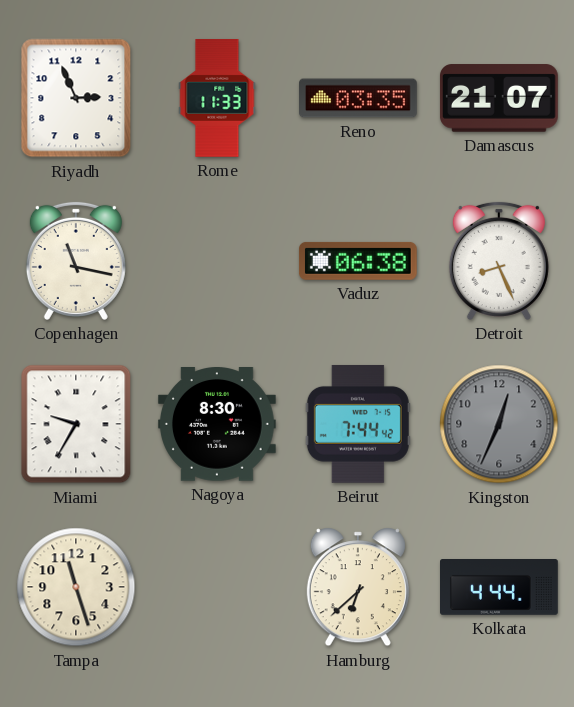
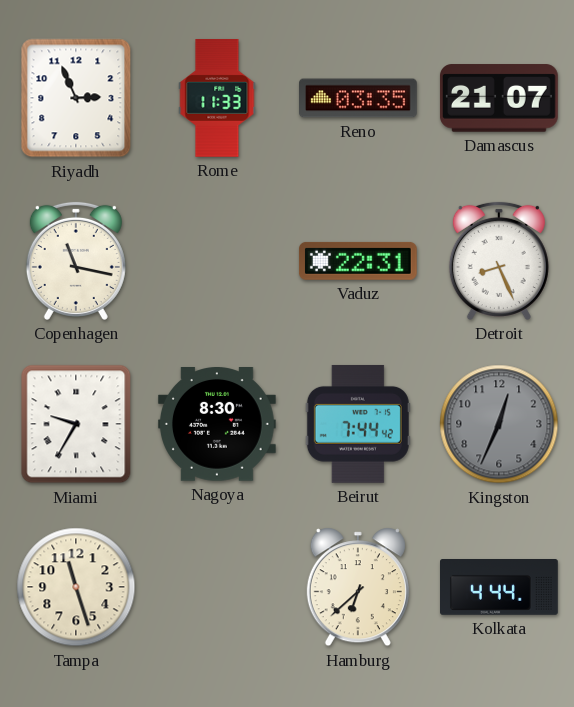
Vaduz: 06:38 -> 22:31 (358, 261)
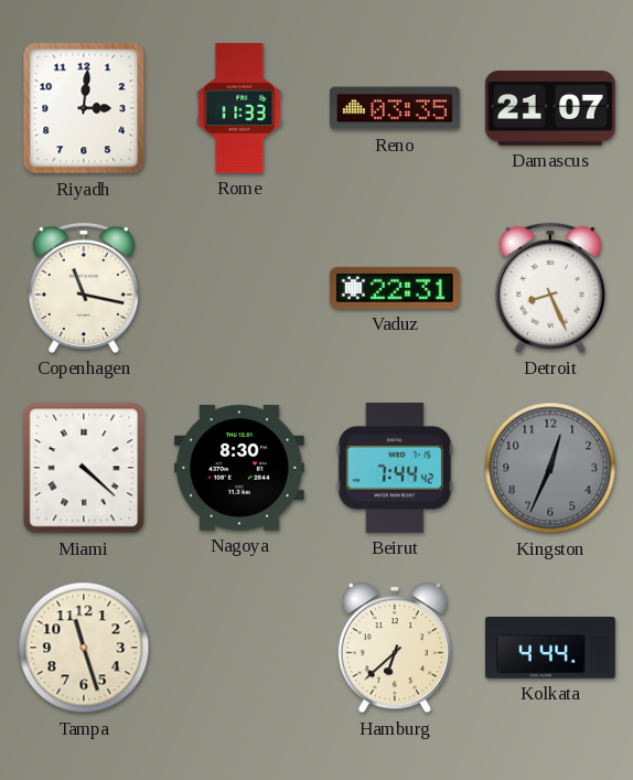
Riyadh: 2:56 -> 3:01 (84, 108)
Miami: 9:35 -> 4:22 (84, 468)
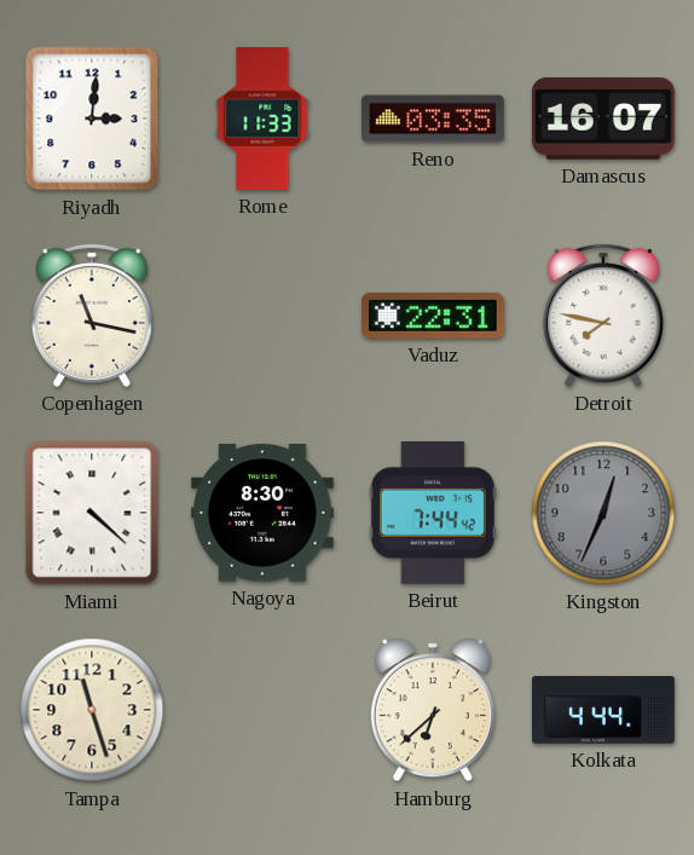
Damascus: 21:07 -> 16:07 (603, 119)
Detroit: 8:26 -> 7:47 (603, 316)
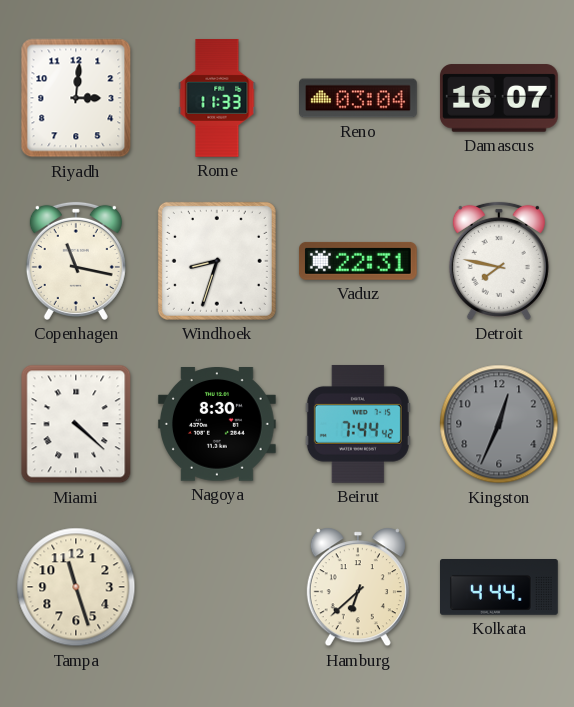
Reno: 03:35 -> 03:04 (359, 98)
Windhoek: none -> 8:33 (217, 261)
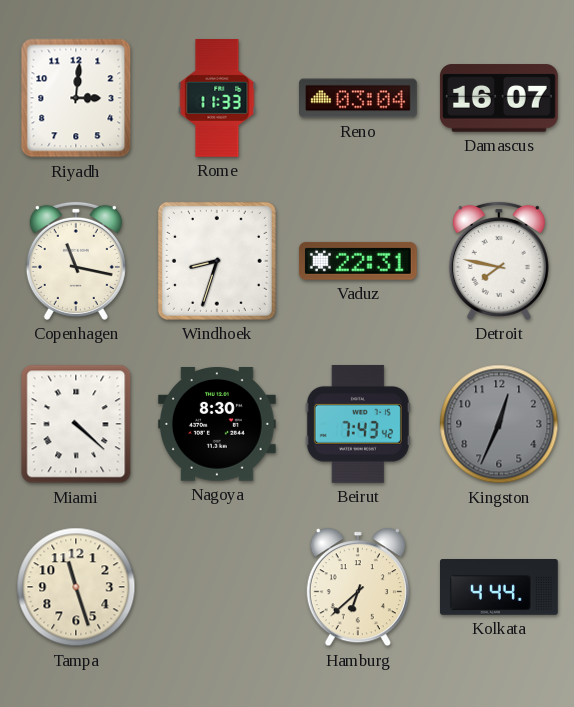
Beirut: 7:44 -> 7:43 (358, 424)
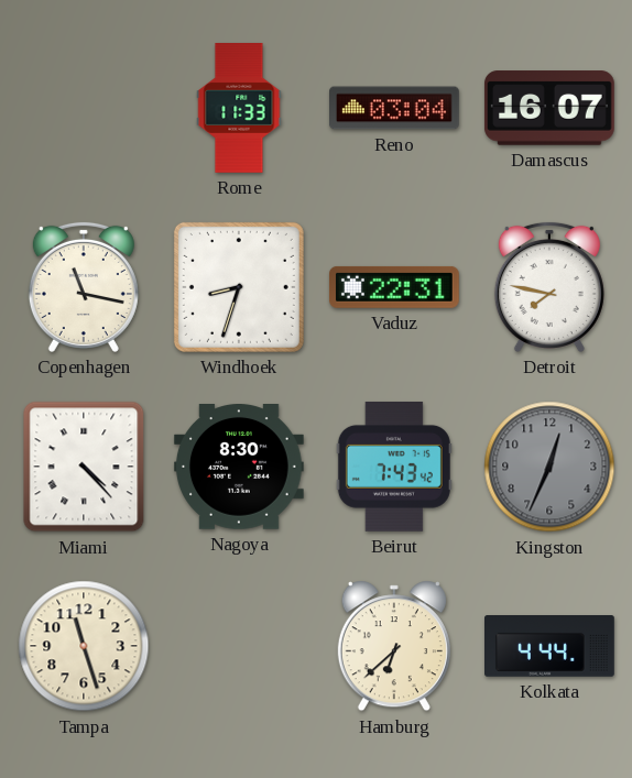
Riyadh: 3:01 -> none (76, 98)
Miami: 4:22 -> 4:23 (84, 467)
